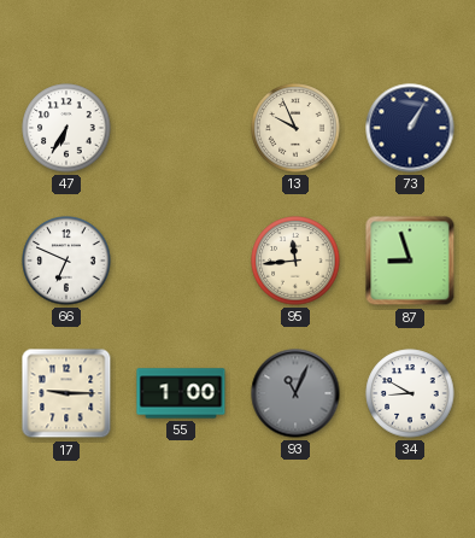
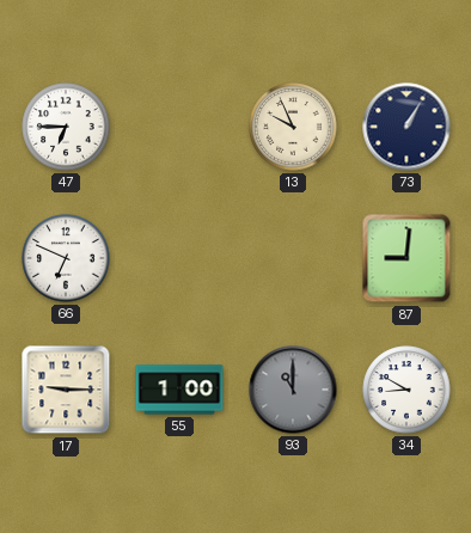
47: 6:35 -> 6:45 (66, 127)
95: 11:44 -> none (295, 261)
87: 8:57 -> 9:01 (406, 258)
93: 11:04 -> 11:00 (293, 390)
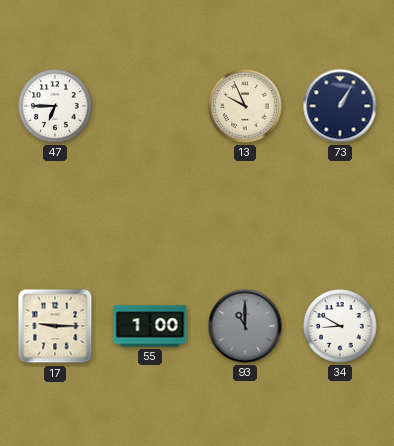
66: 6:49 -> none (66, 258)
87: 9:01 -> none (406, 258)
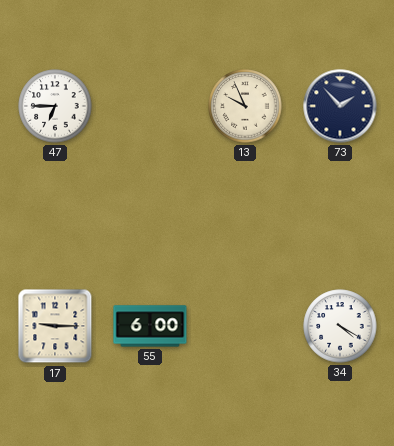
73: 1:05 -> 1:53 (340, 106)
55: 1:00 -> 6:00 (150, 326)
93: 11:00 -> none (245, 326)
34: 8:50 -> 4:20 (340, 326)
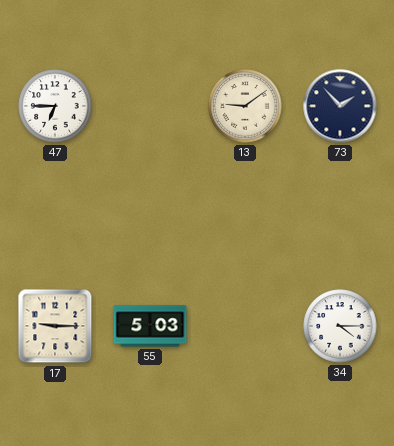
13: 9:56 -> 9:09 (245, 106)
55: 6:00 -> 5:03 (150, 326)
34: 4:20 -> 4:15 (340, 326)
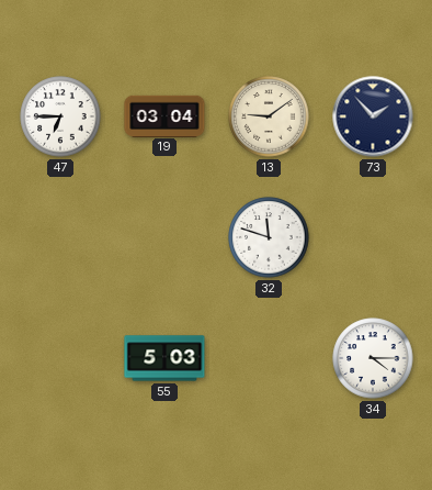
19: none -> 03:04 (164, 115)
32: none -> 11:48 (269, 237)
17: 9:15 -> none (55, 326)
